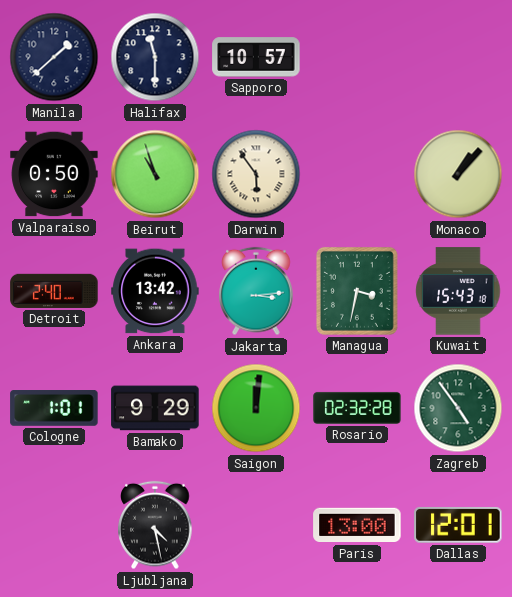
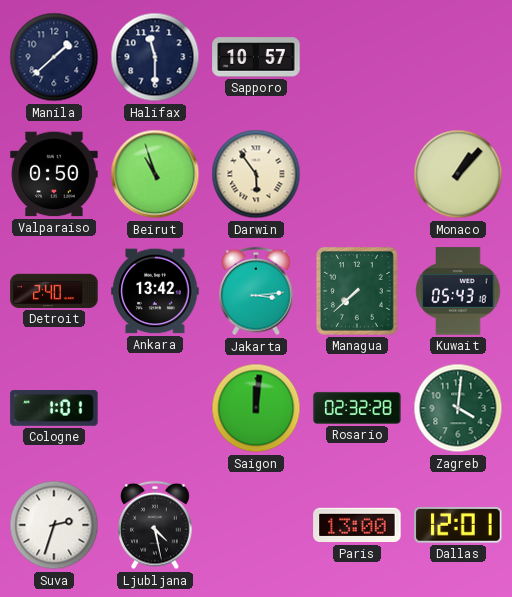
Managua: 3:32 -> 7:38 (357, 291)
Kuwait: 15:43 -> 05:43 (458, 291)
Bamako: 9:29 -> none (155, 408)
Zagreb: 4:54 -> 4:01 (458, 408)
Suva: none -> 2:33 (54, 525)
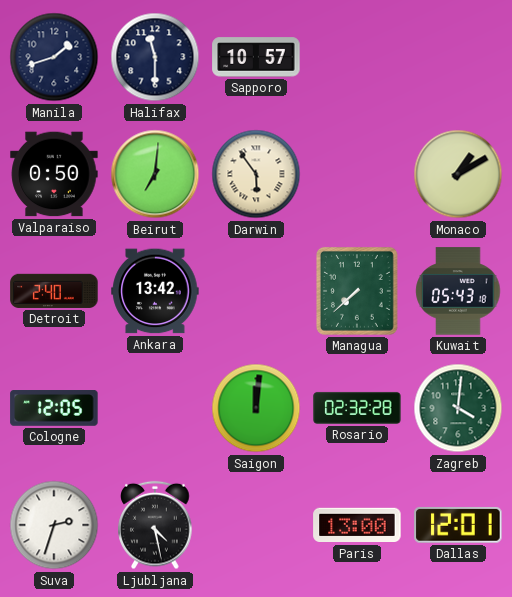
Manila: 1:38 -> 1:42 (54, 57)
Beirut: 10:57 -> 7:01 (155, 174)
Monaco: 1:07 -> 1:10 (458, 174)
Jakarta: 3:14 -> none (256, 291)
Cologne: 1:01 -> 12:05 (54, 409)
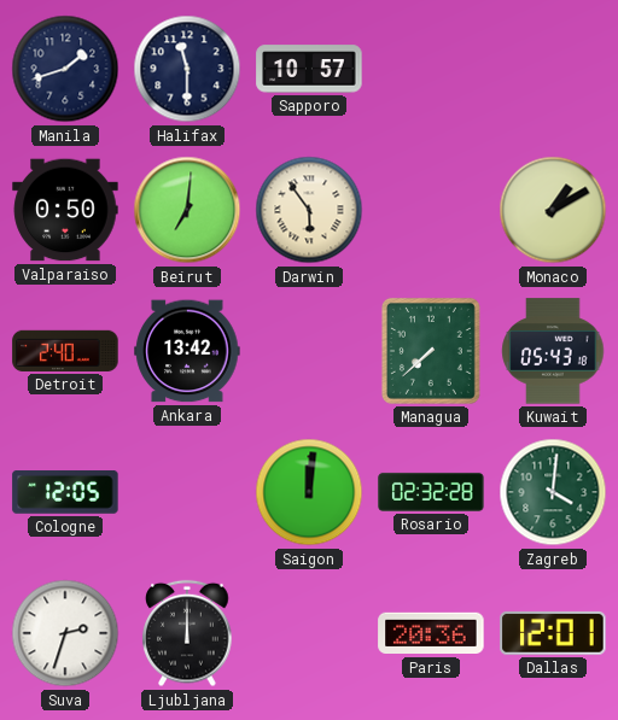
Ljubljana: 4:28 -> 12:00 (187, 633)
Paris: 13:00 -> 20:36 (431, 633)
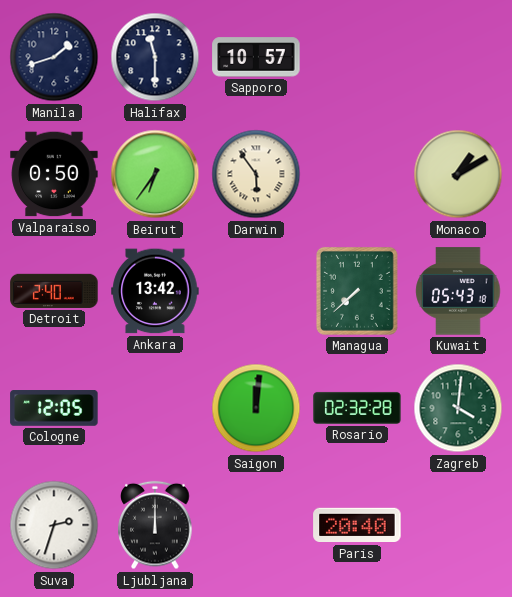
Beirut: 7:01 -> 6:36 (155, 174)
Paris: 20:36 -> 20:40 (357, 525)
Dallas: 12:01 -> none (553, 633)
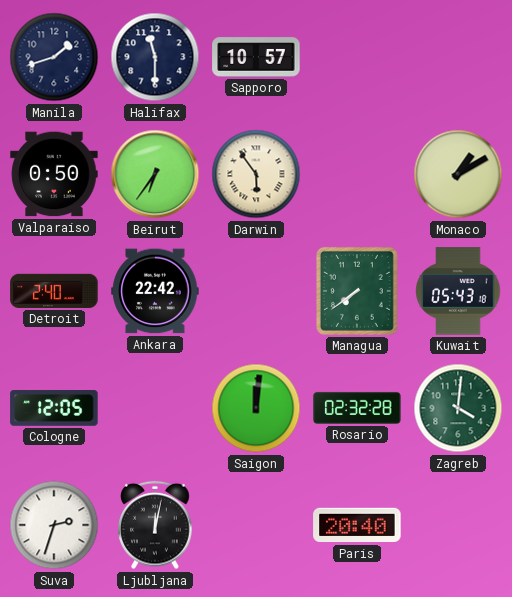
Ankara: 13:42 -> 22:42 (155, 291)
Managua: 7:38 -> 7:39 (357, 291)
Ljubljana: 12:00 -> 12:02 (155, 525)
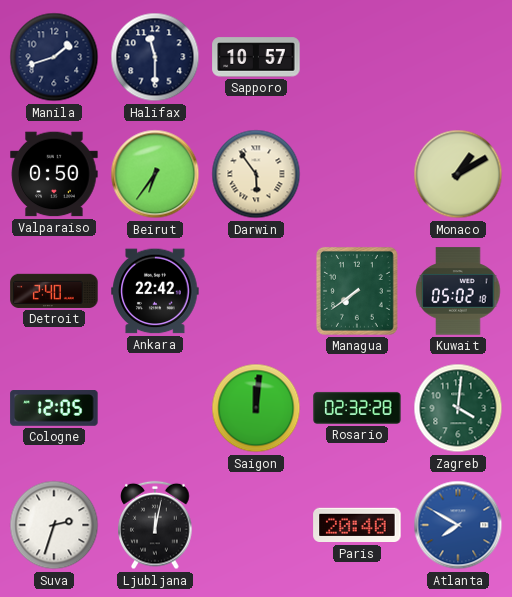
Kuwait: 05:43 -> 05:02 (458, 291)
Atlanta: none -> 7:50 (458, 525)
